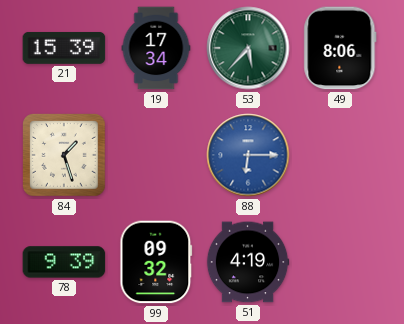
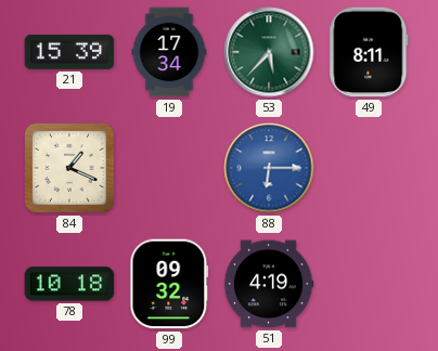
49: 8:06 -> 8:11 (369, 52)
84: 1:27 -> 1:19 (69, 168)
78: 9:39 -> 10:18 (69, 284)
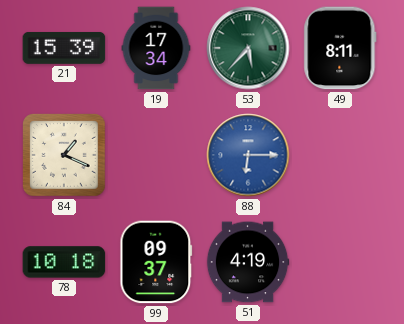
99: 09:32 -> 09:37 (156, 262)
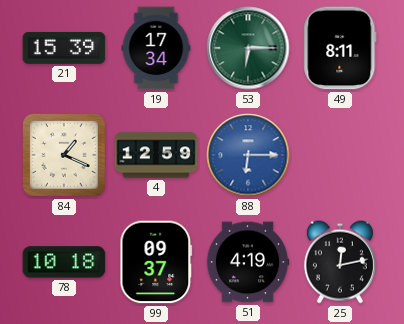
53: 5:37 -> 6:15 (248, 48)
4: none -> 12:59 (156, 155)
25: none -> 12:13 (340, 262)
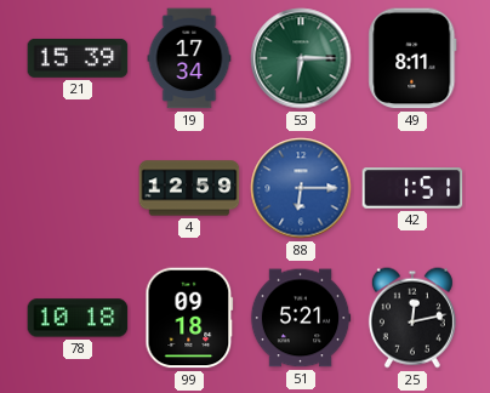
84: 1:19 -> none (64, 155)
42: none -> 1:51 (412, 188)
99: 09:37 -> 09:18 (189, 318)
51: 4:19 -> 5:21 (301, 318)
